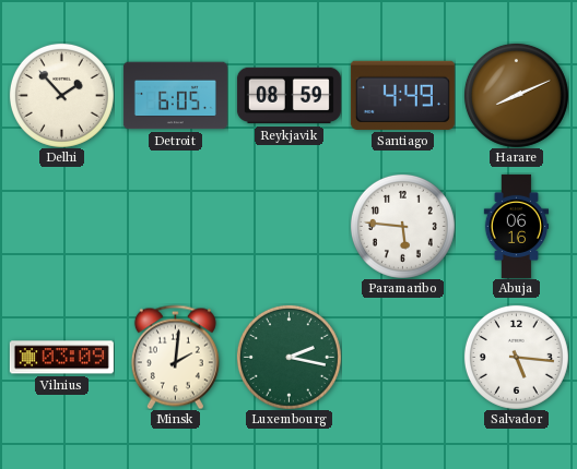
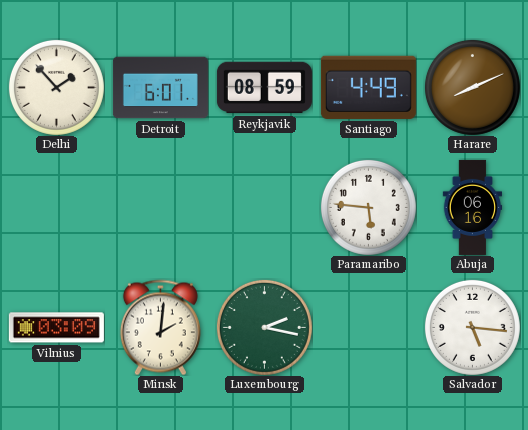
Detroit: 6:05 -> 6:01 (160, 88)
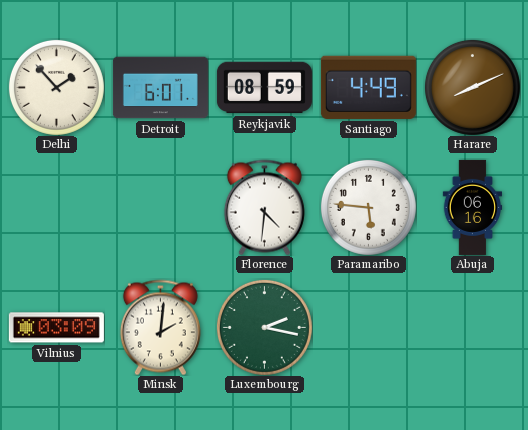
Florence: none -> 4:31 (264, 207)
Salvador: 5:16 -> none (472, 327)
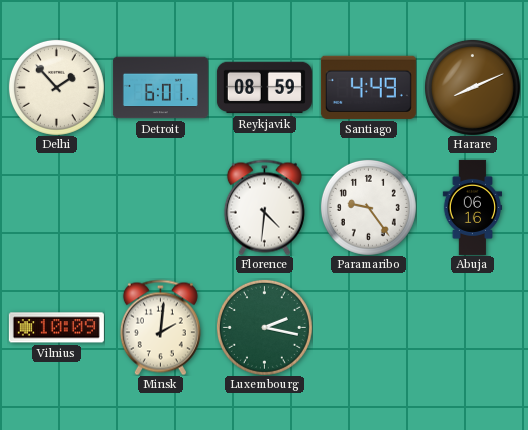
Paramaribo: 5:46 -> 9:24 (368, 207)
Vilnius: 03:09 -> 10:09 (56, 328)
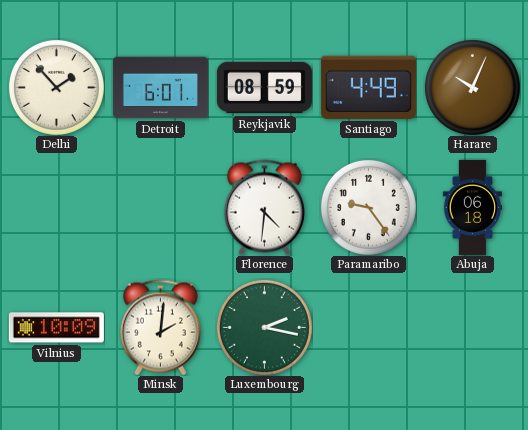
Harare: 8:11 -> 10:04 (472, 87)
Abuja: 06:16 -> 06:18 (473, 207)
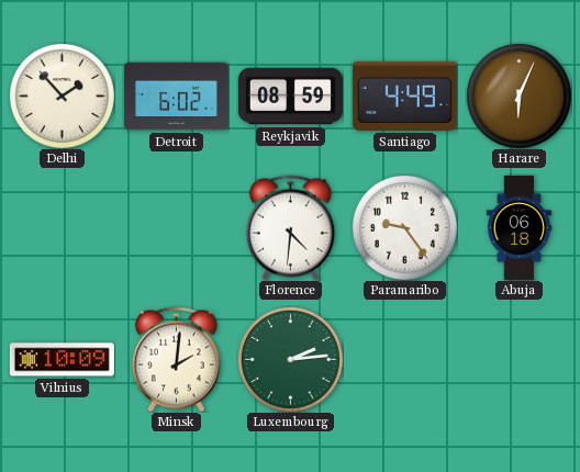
Detroit: 6:01 -> 6:02 (176, 97)
Harare: 10:04 -> 6:04 (518, 95)
Luxembourg: 2:17 -> 2:14 (290, 359)
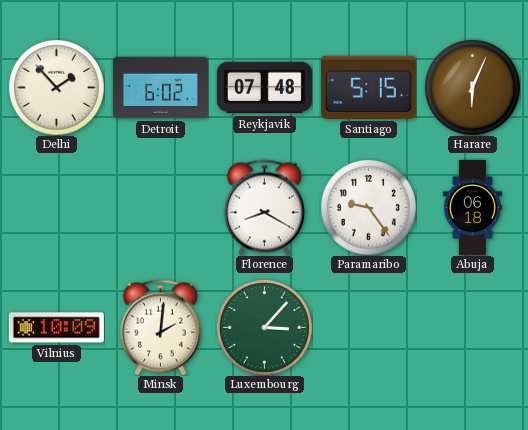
Reykjavik: 08:59 -> 07:48 (264, 88)
Santiago: 4:49 -> 5:15 (368, 87)
Florence: 4:31 -> 8:20 (264, 207)
Luxembourg: 2:14 -> 3:07 (264, 327)
